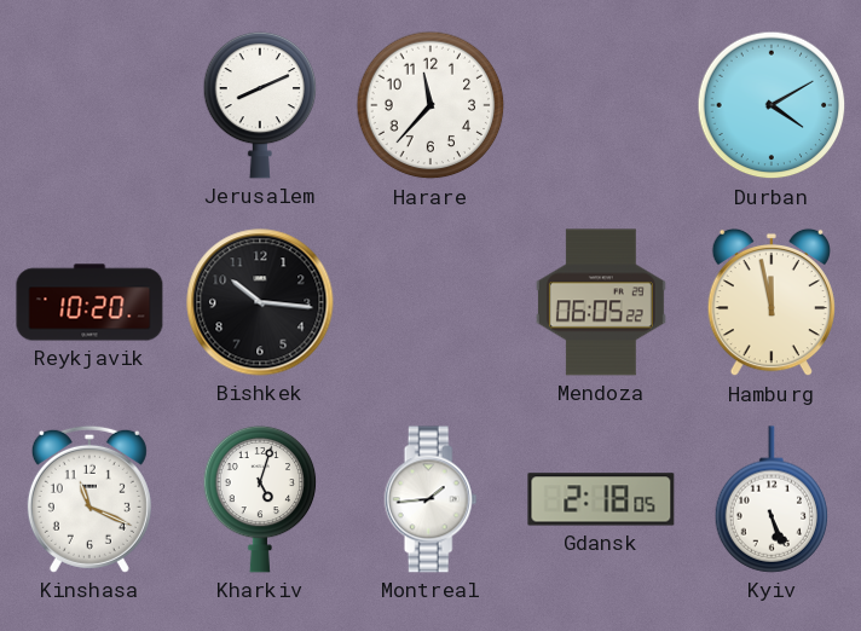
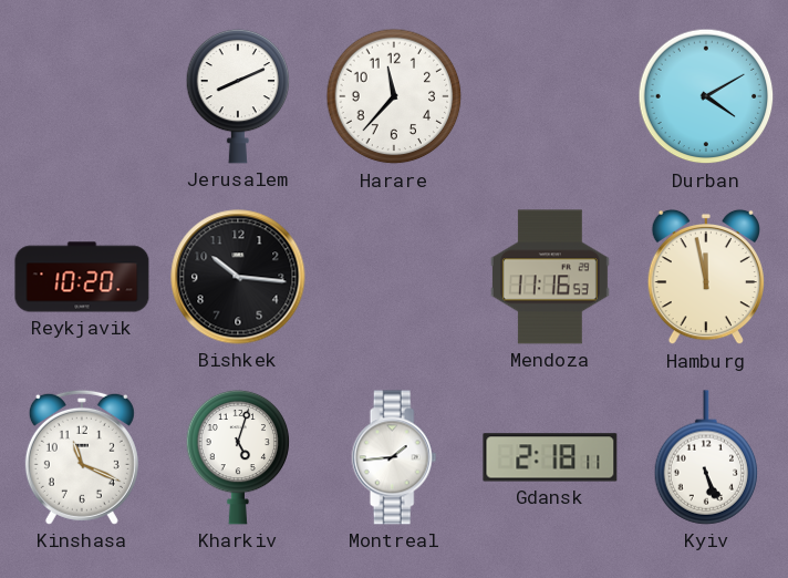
Mendoza: 06:05 -> 11:16 (550, 277)
Gdansk: 2:18:05 -> 2:18:11 (550, 457)
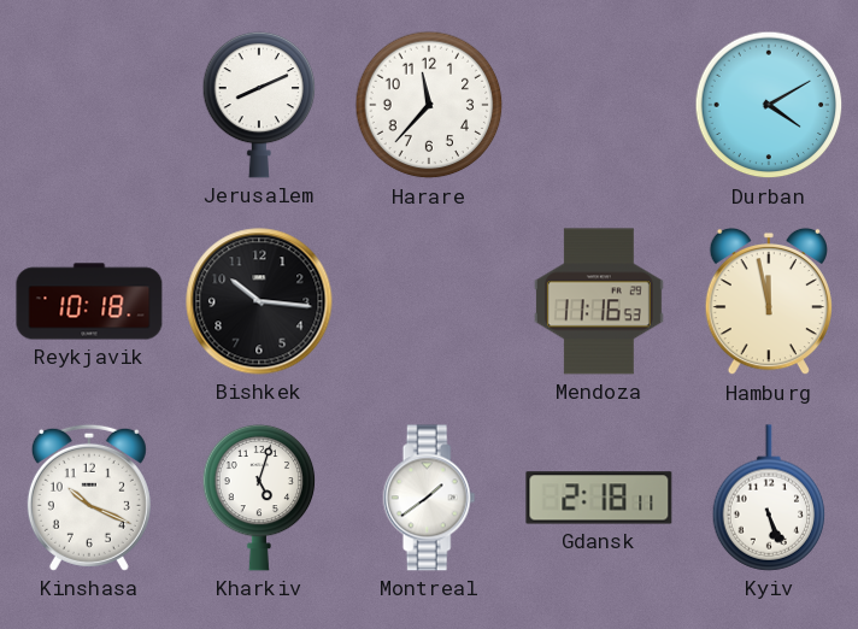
Reykjavik: 10:20 -> 10:18 (89, 301)
Kinshasa: 11:19 -> 10:19 (89, 498)
Montreal: 1:44 -> 1:39 (429, 498)
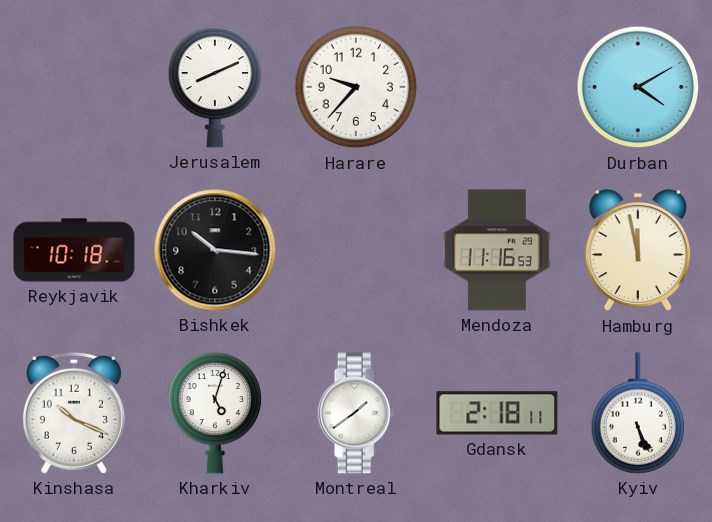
Harare: 11:37 -> 9:37 (356, 87)
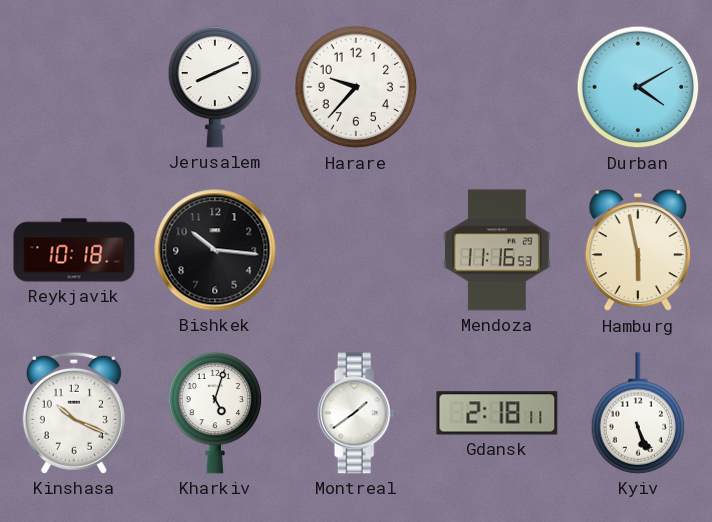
Hamburg: 11:58 -> 5:58 (638, 250)
